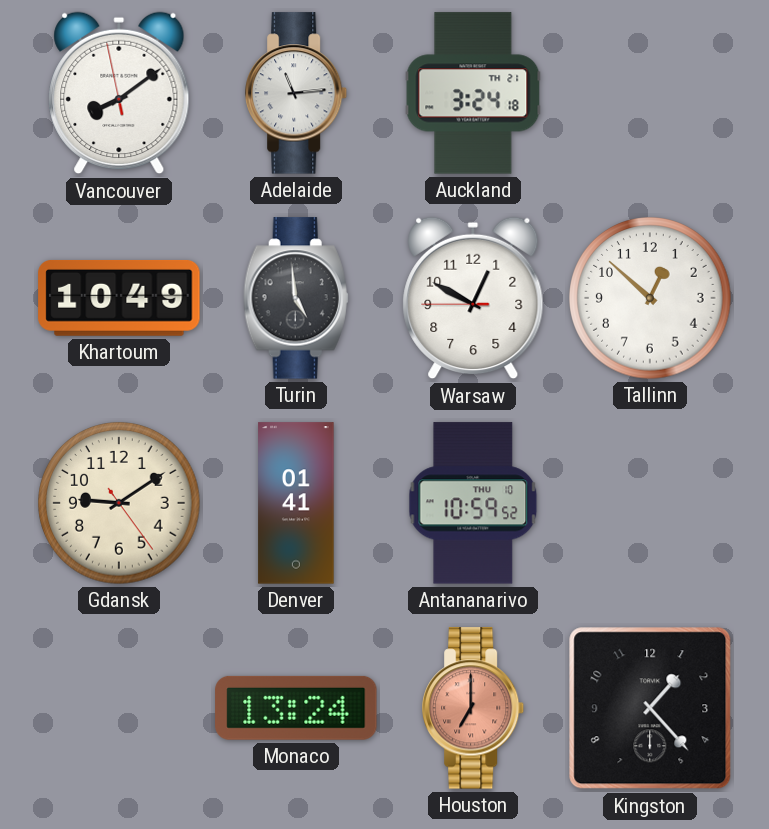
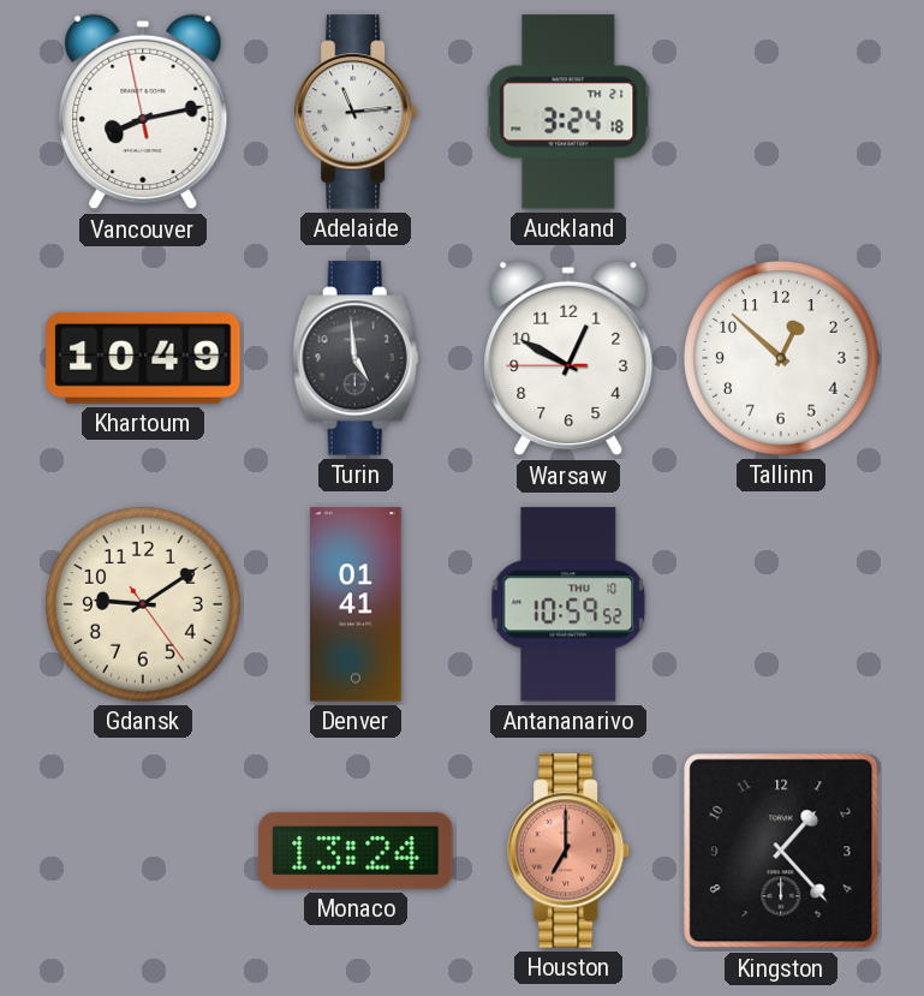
Vancouver: 8:08 -> 8:12 (143, 112)
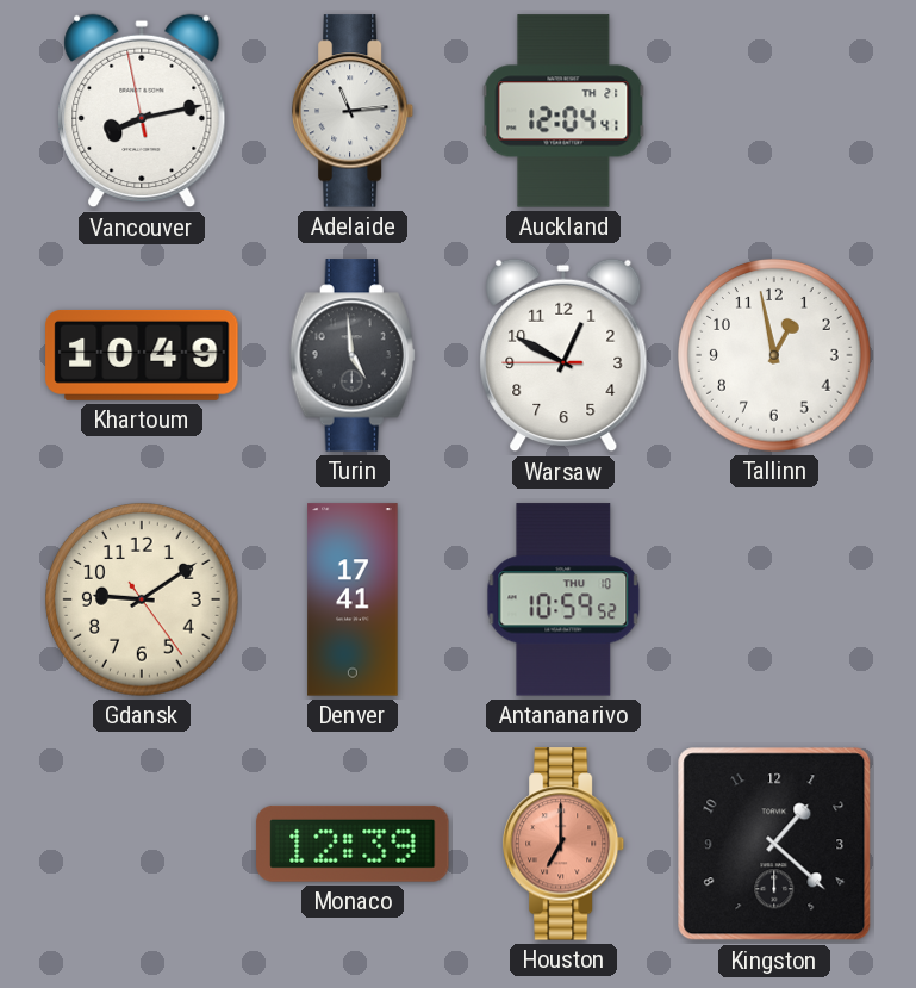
Auckland: 3:24 -> 12:04 (563, 111)
Tallinn: 12:52 -> 12:58 (774, 355)
Denver: 01:41 -> 17:41 (353, 599)
Monaco: 13:24 -> 12:39 (353, 844)
Kingston: 1:23 -> 1:22 (774, 844)
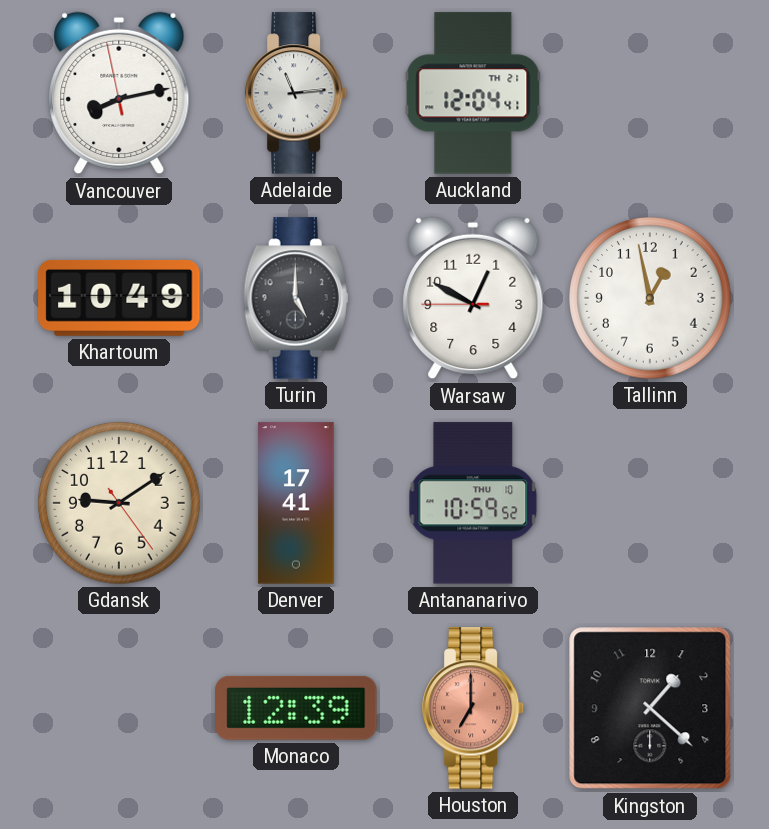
Turin: 4:59 -> 5:00 (296, 298)
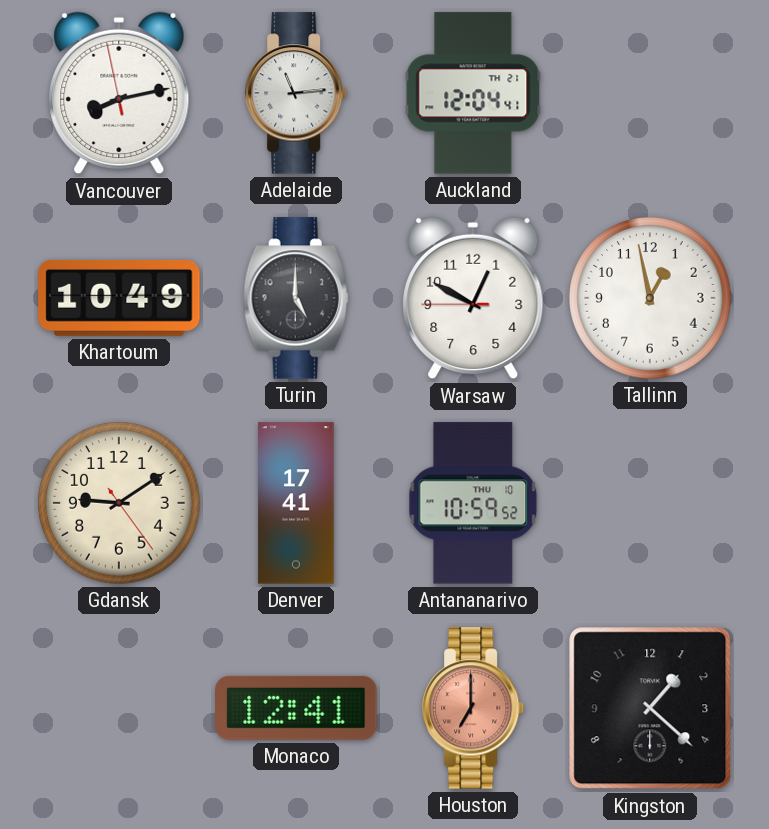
Monaco: 12:39 -> 12:41 (296, 708)
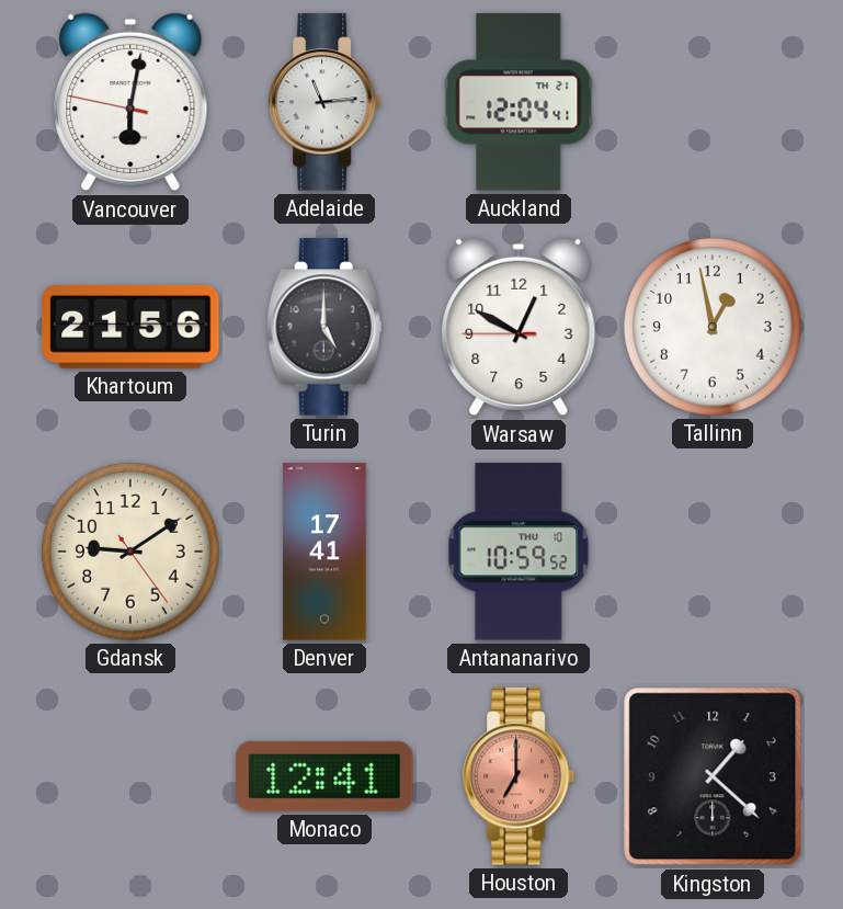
Vancouver: 8:12 -> 6:01 (130, 102)
Khartoum: 10:49 -> 21:56 (130, 327)
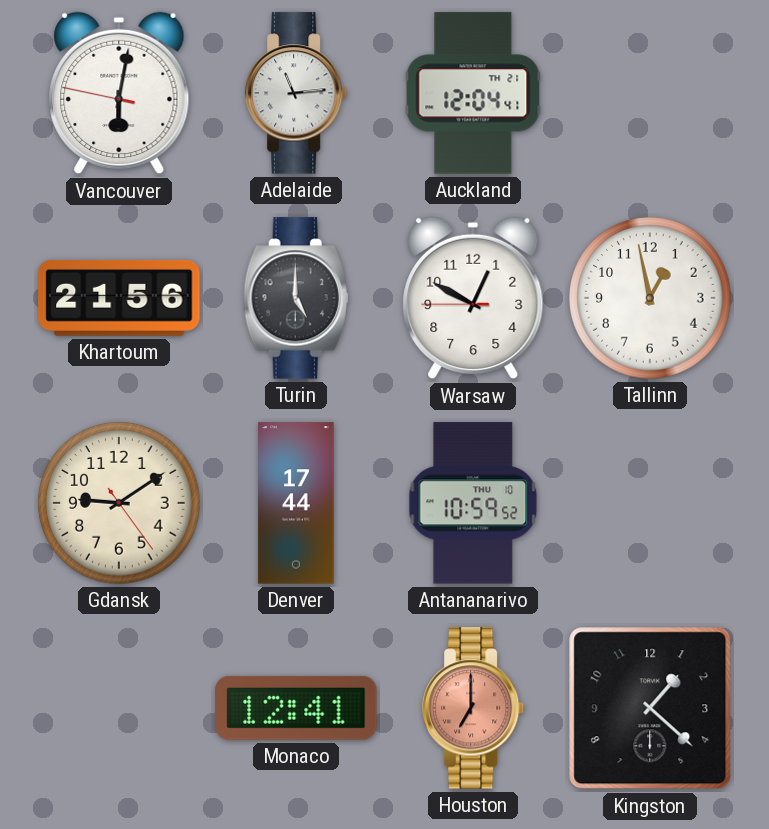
Denver: 17:41 -> 17:44 (296, 503)
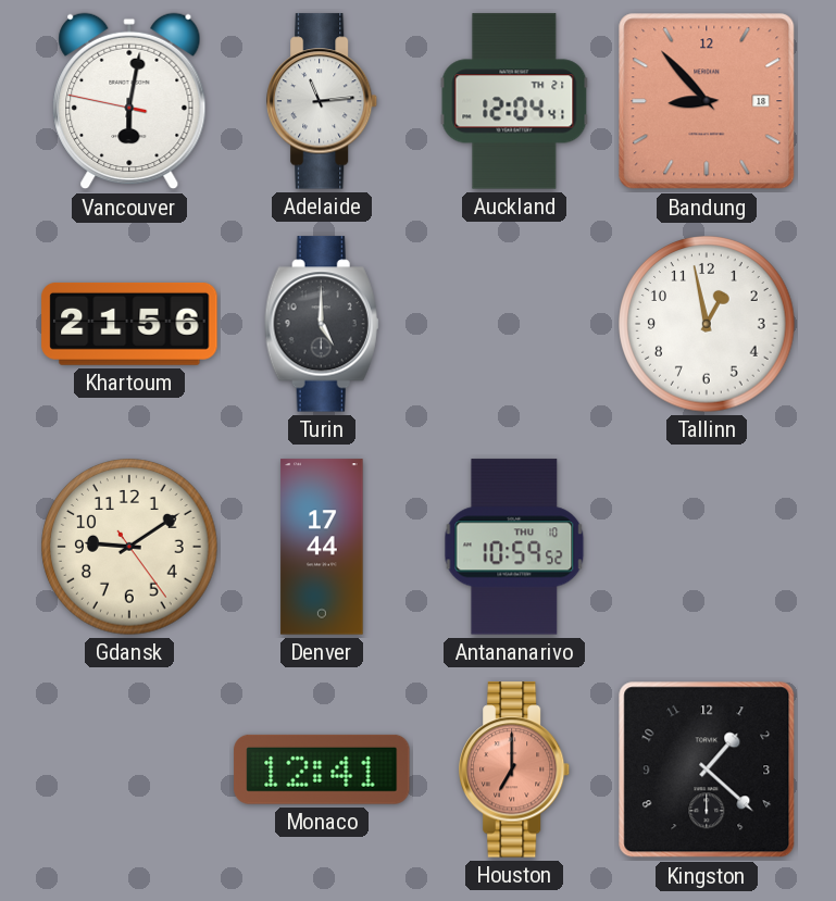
Bandung: none -> 8:53 (707, 101)
Warsaw: 12:49 -> none (473, 298)
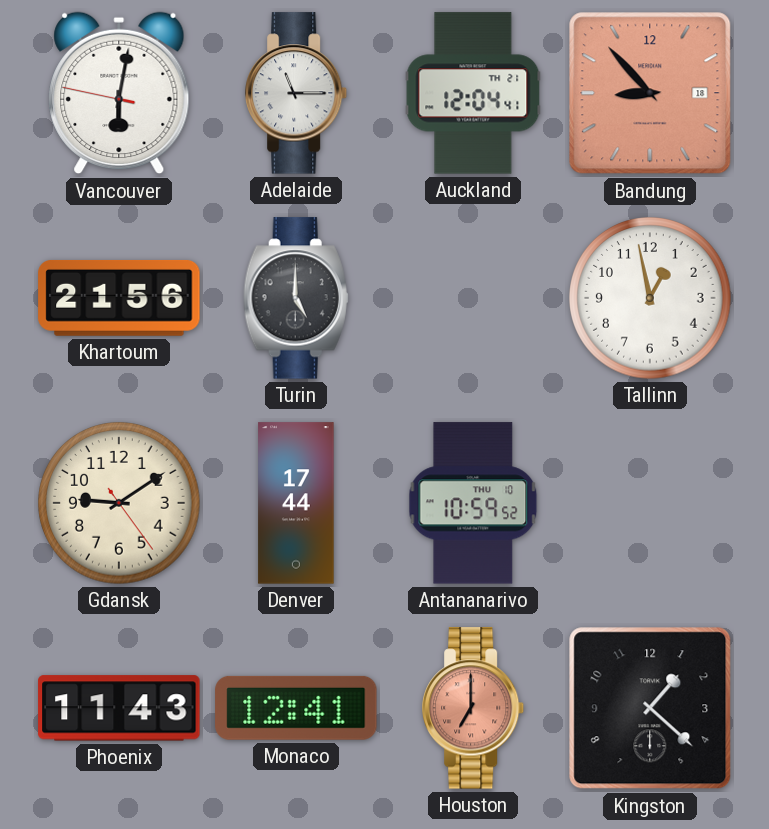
Adelaide: 11:14 -> 11:15 (296, 93)
Phoenix: none -> 11:43 (119, 708)
